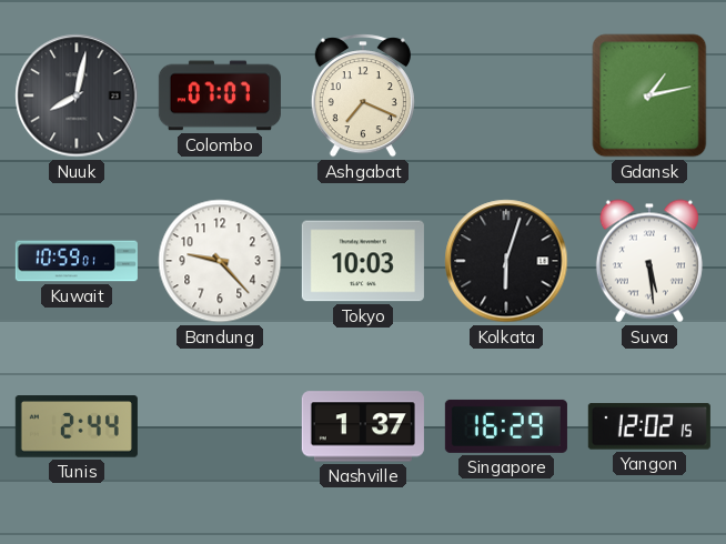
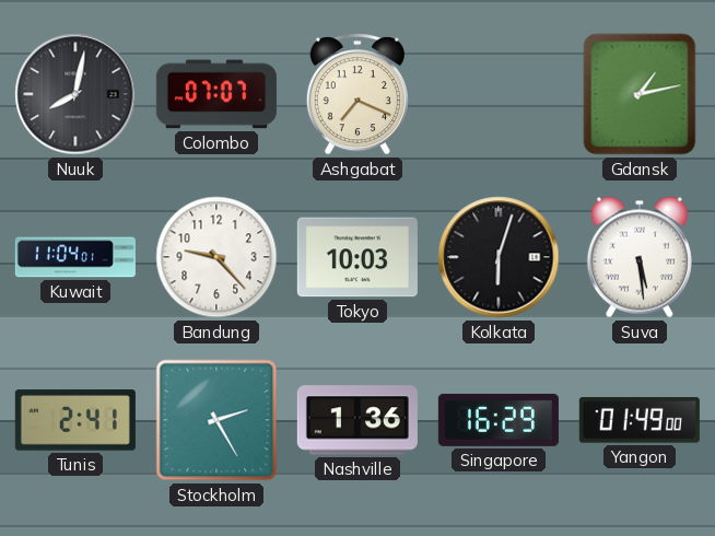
Kuwait: 10:59 -> 11:04 (75, 257)
Tunis: 2:44 -> 2:41 (75, 420)
Stockholm: none -> 2:25 (216, 420)
Nashville: 1:37 -> 1:36 (357, 420)
Yangon: 12:02 -> 01:49 (640, 420)
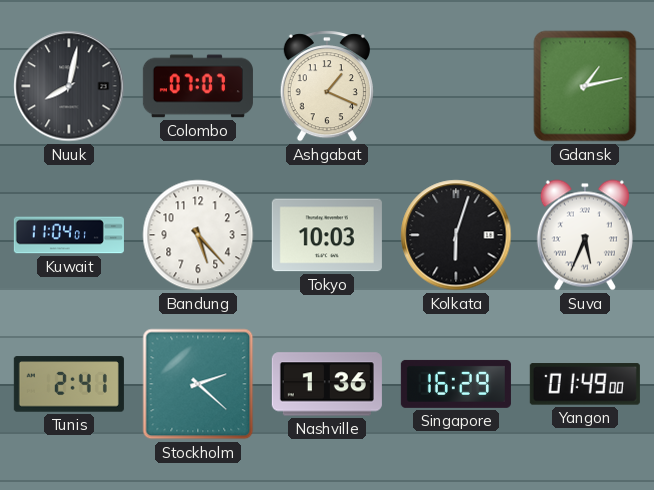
Ashgabat: 7:19 -> 1:19 (327, 86)
Bandung: 9:23 -> 5:23 (198, 235)
Suva: 5:29 -> 5:34 (585, 235)
Stockholm: 2:25 -> 2:22 (198, 384)
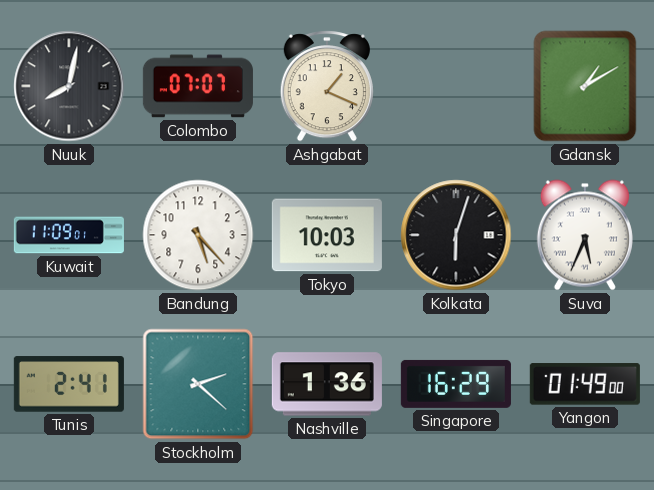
Gdansk: 1:13 -> 1:10 (585, 86)
Kuwait: 11:04 -> 11:09 (69, 235)
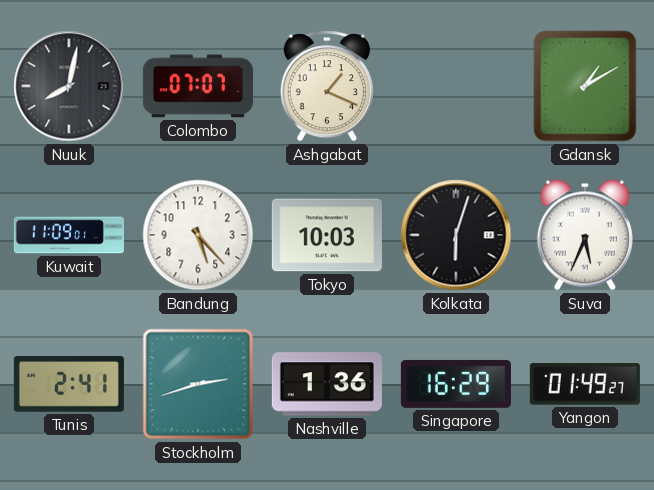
Stockholm: 2:22 -> 2:42 (198, 384)
Yangon: 01:49:00 -> 01:49:27 (585, 384)
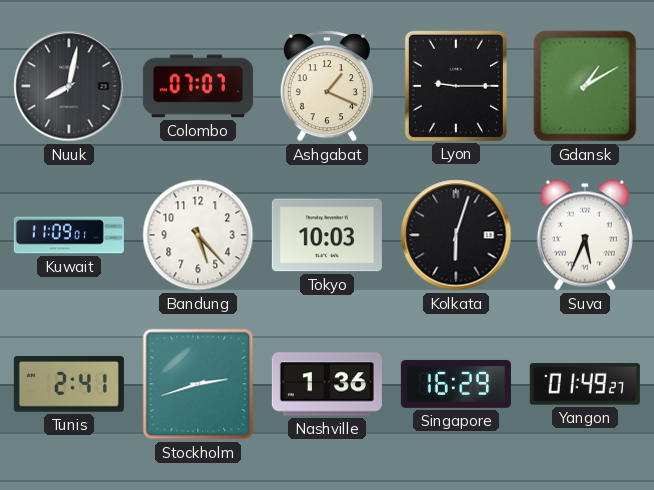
Lyon: none -> 9:15 (456, 86)
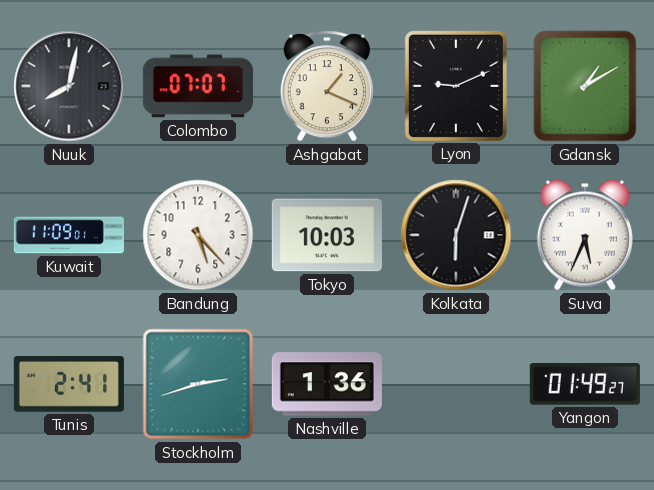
Lyon: 9:15 -> 9:11 (456, 86)
Singapore: 16:29 -> none (456, 384)
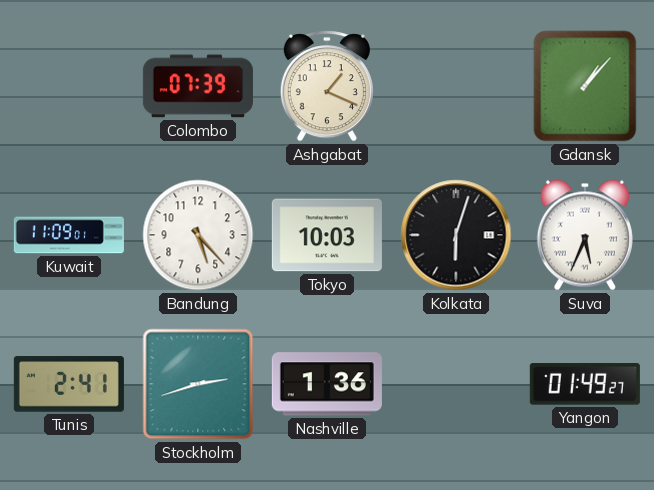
Nuuk: 8:02 -> none (69, 86)
Colombo: 07:07 -> 07:39 (198, 86)
Lyon: 9:11 -> none (456, 86)
Gdansk: 1:10 -> 1:07 (585, 86)
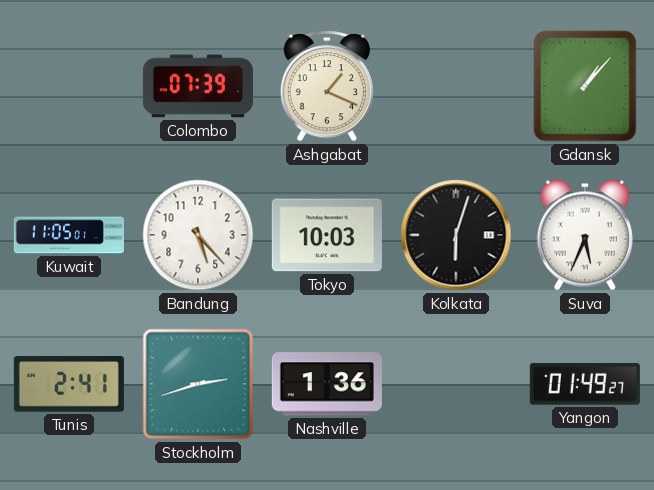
Kuwait: 11:09 -> 11:05 (69, 235)
